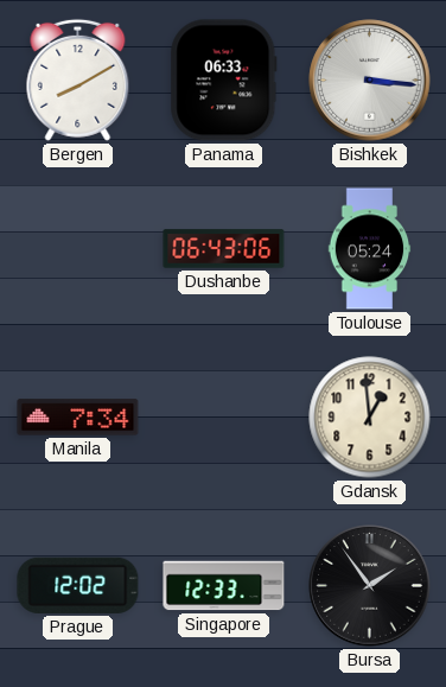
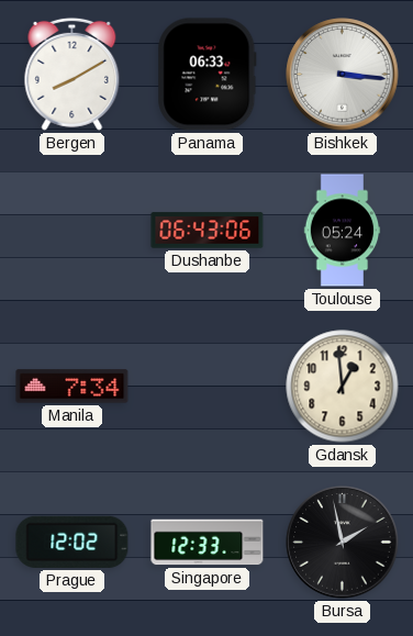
Bursa: 1:54 -> 1:58 (343, 543)
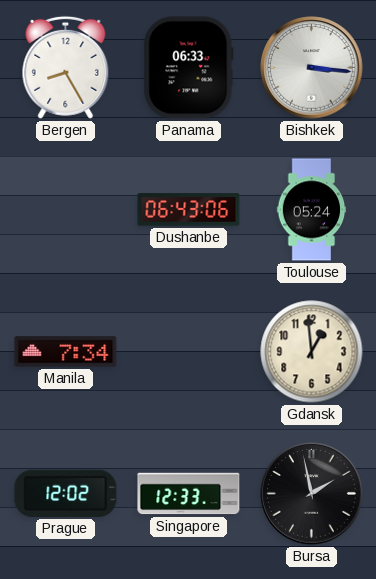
Bergen: 8:10 -> 8:25 (66, 67)
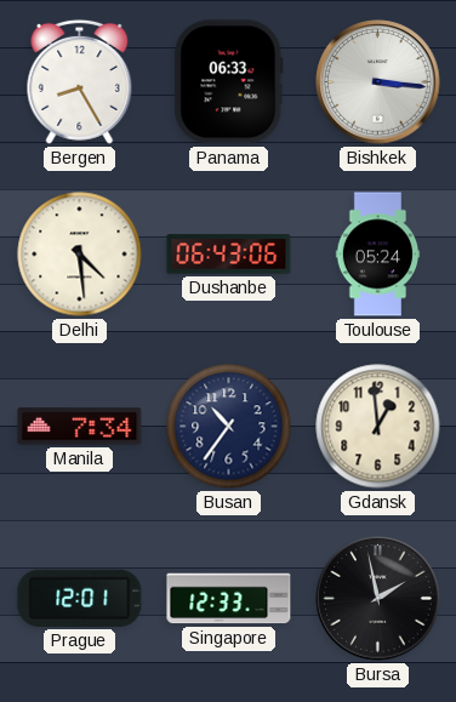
Delhi: none -> 4:29 (80, 255)
Busan: none -> 10:36 (229, 427)
Prague: 12:02 -> 12:01 (80, 598)
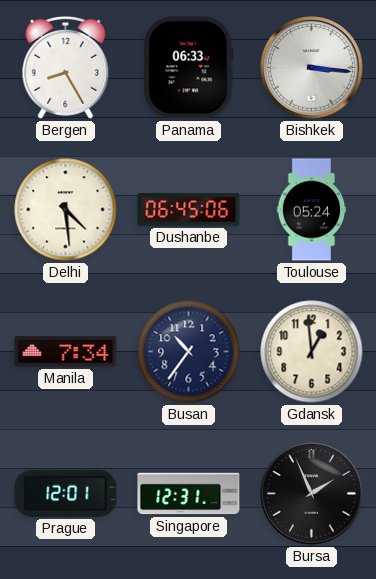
Dushanbe: 06:43 -> 06:45 (189, 210)
Singapore: 12:33 -> 12:31 (189, 494)
Bursa: 1:58 -> 1:56 (312, 494)
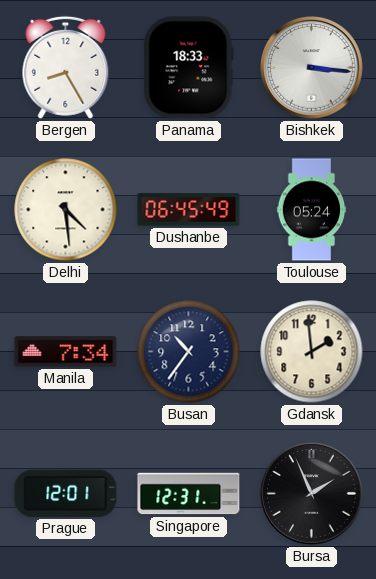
Panama: 06:33 -> 18:33 (189, 68)
Dushanbe: 06:45:06 -> 06:45:49 (189, 210)
Gdansk: 12:59 -> 1:59 (312, 352)
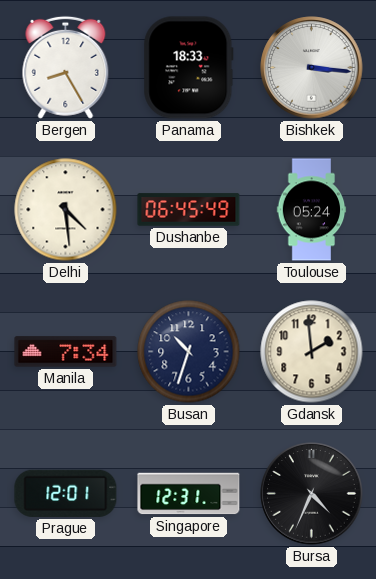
Busan: 10:36 -> 10:33 (189, 352)
Bursa: 1:56 -> 4:34 (312, 494)
